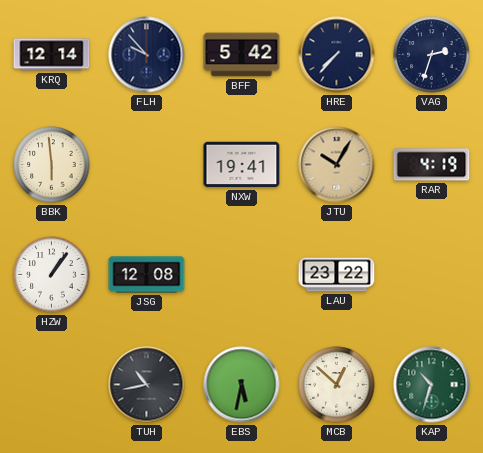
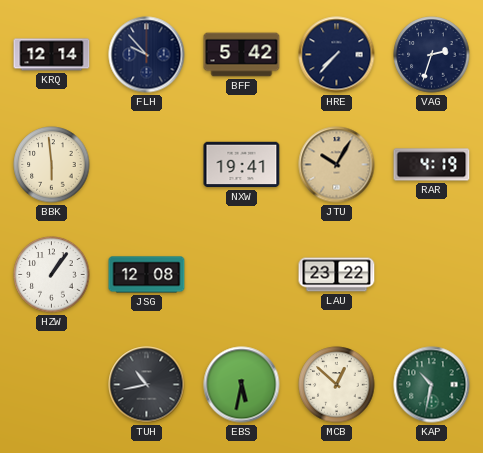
KAP: 10:33 -> 10:32 (432, 385)
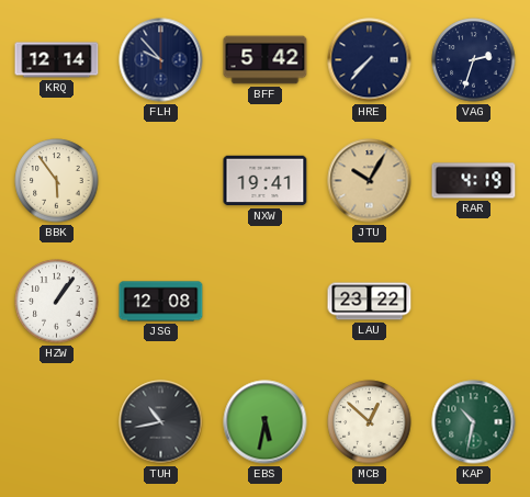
BBK: 5:59 -> 5:54 (57, 181)
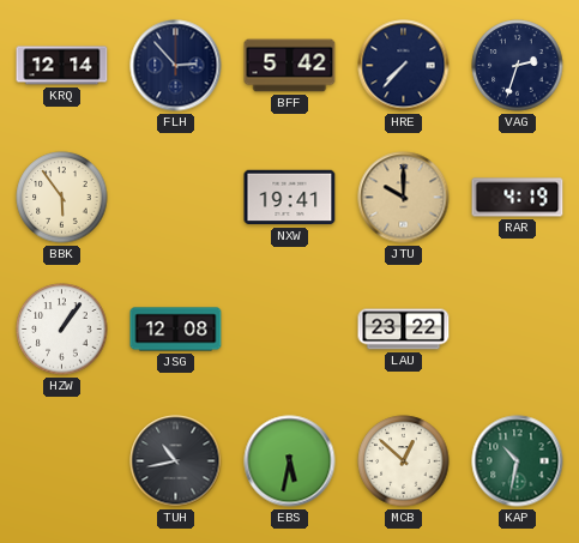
FLH: 9:53 -> 2:53 (176, 66)
JTU: 10:05 -> 10:00 (404, 198)
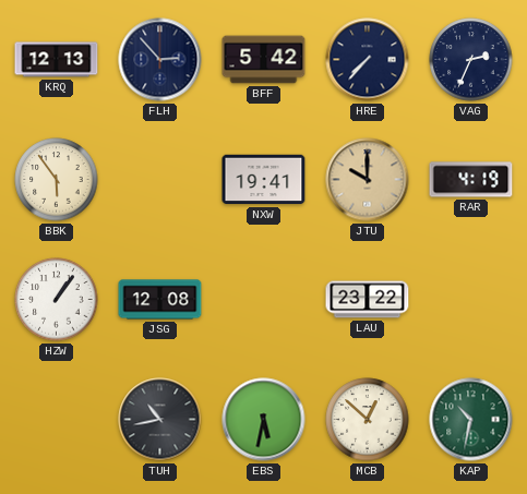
KRQ: 12:14 -> 12:13 (57, 60)
VAG: 2:33 -> 2:34 (471, 60)
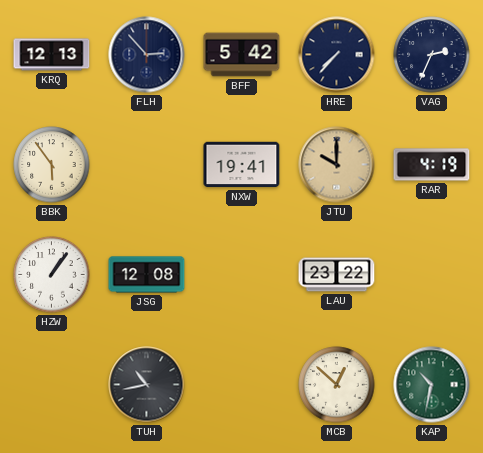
EBS: 5:32 -> none (264, 420)
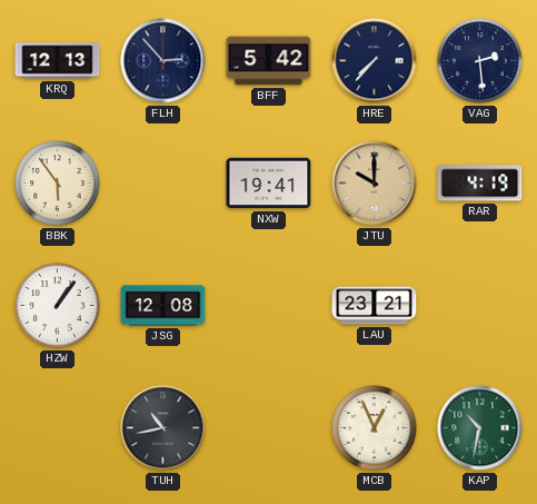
VAG: 2:34 -> 2:29 (480, 61)
LAU: 23:22 -> 23:21 (375, 306)
MCB: 12:52 -> 12:56 (375, 428)
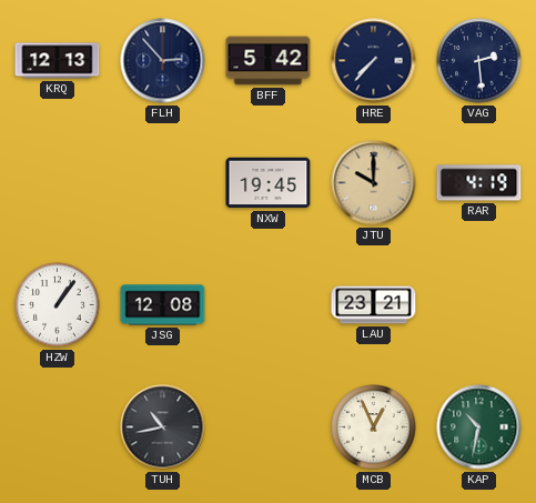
BBK: 5:54 -> none (58, 184)
NXW: 19:41 -> 19:45 (269, 183)
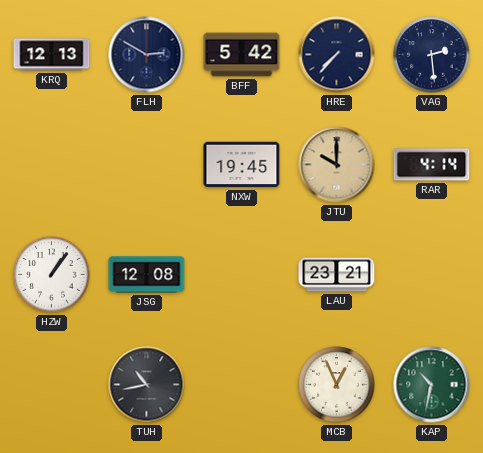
FLH: 2:53 -> 2:50 (147, 55)
RAR: 4:19 -> 4:14 (432, 165)
